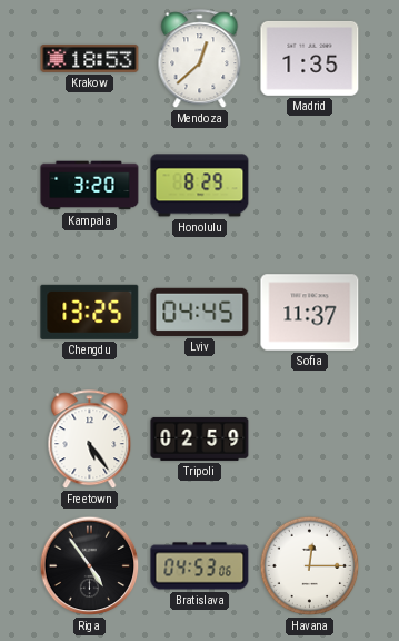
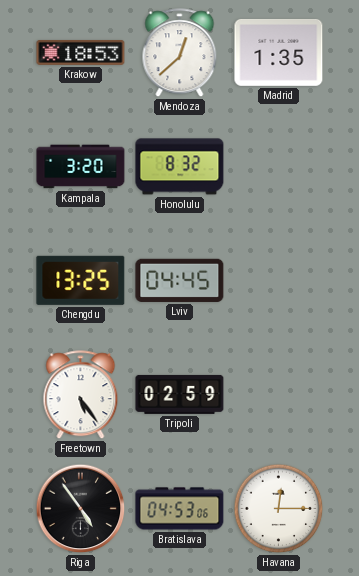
Honolulu: 8:29 -> 8:32 (180, 167)
Sofia: 11:37 -> none (310, 313)
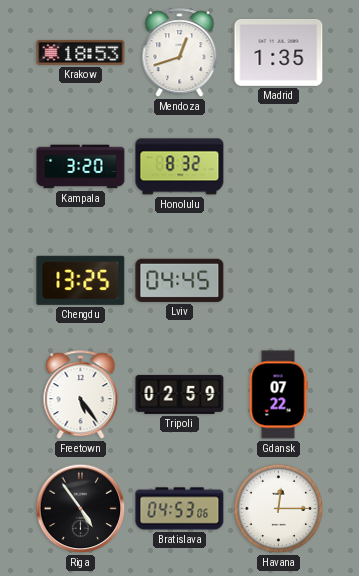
Mendoza: 12:38 -> 12:42 (180, 53)
Gdansk: none -> 07:22 (278, 395)
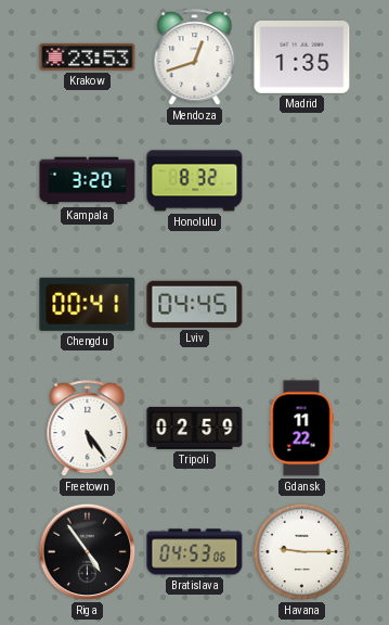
Krakow: 18:53 -> 23:53 (88, 56)
Chengdu: 13:25 -> 00:41 (88, 304)
Gdansk: 07:22 -> 11:22 (301, 429)
Havana: 12:15 -> 9:15 (302, 552)
